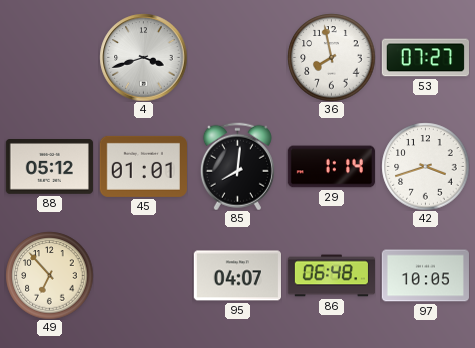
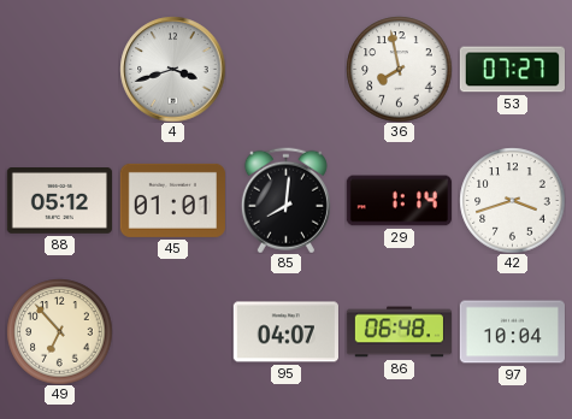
97: 10:05 -> 10:04 (512, 332)
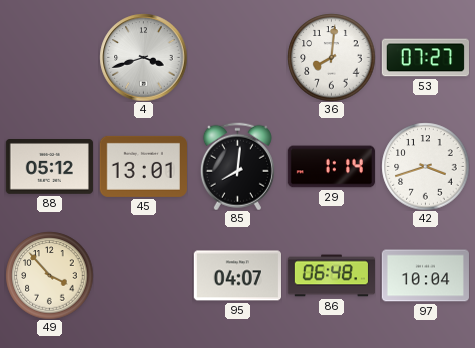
36: 7:58 -> 8:01 (331, 57)
45: 01:01 -> 13:01 (143, 166)
49: 6:53 -> 3:53 (49, 275)
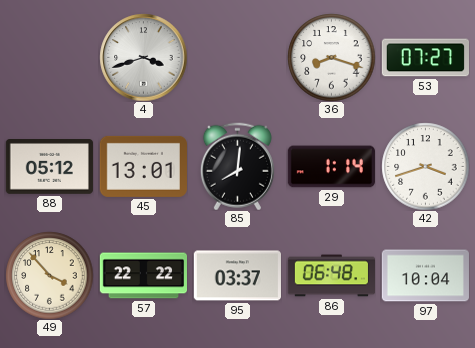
36: 8:01 -> 8:18 (331, 57)
57: none -> 22:22 (143, 276)
95: 04:07 -> 03:37 (237, 276)
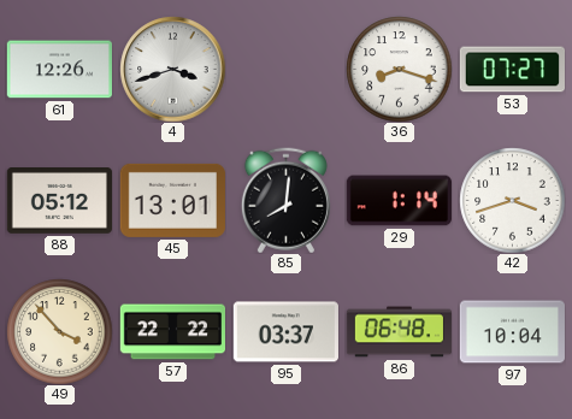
61: none -> 12:26 (59, 70)
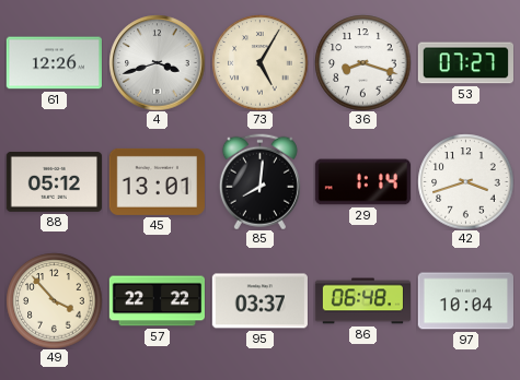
73: none -> 5:05 (259, 62)
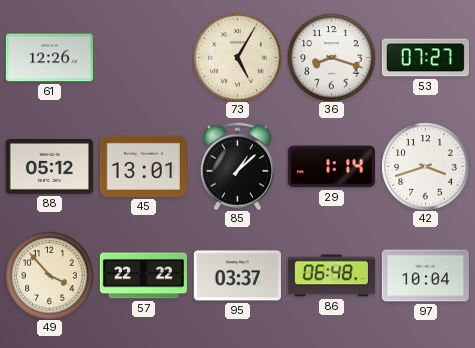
4: 3:42 -> none (157, 62)
85: 8:01 -> 1:08 (237, 166)
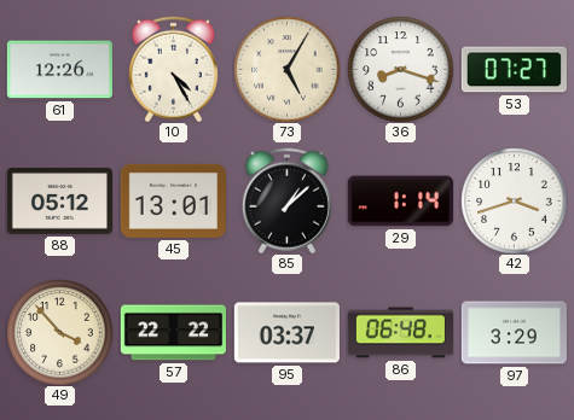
10: none -> 4:25 (173, 69)
97: 10:04 -> 3:29 (514, 333)
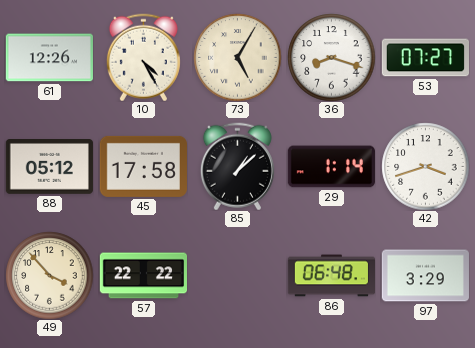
45: 13:01 -> 17:58 (143, 166)
95: 03:37 -> none (286, 333)
